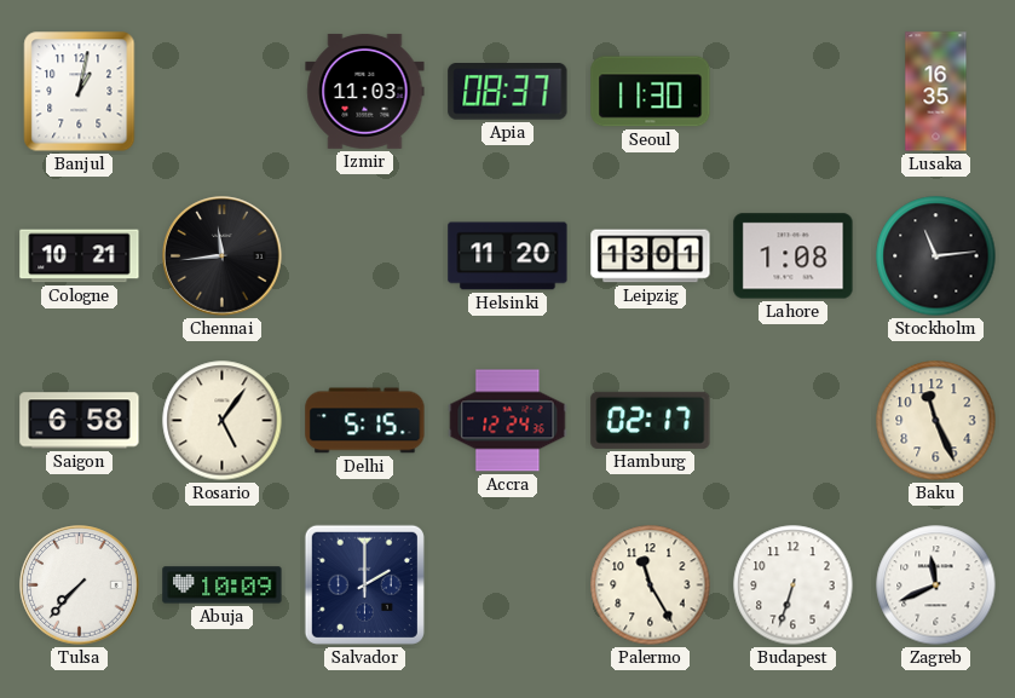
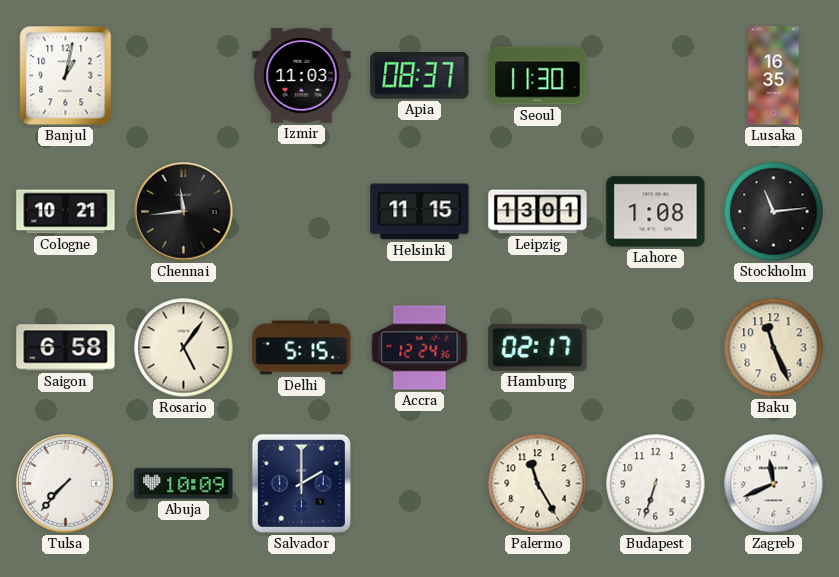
Helsinki: 11:20 -> 11:15 (420, 212)
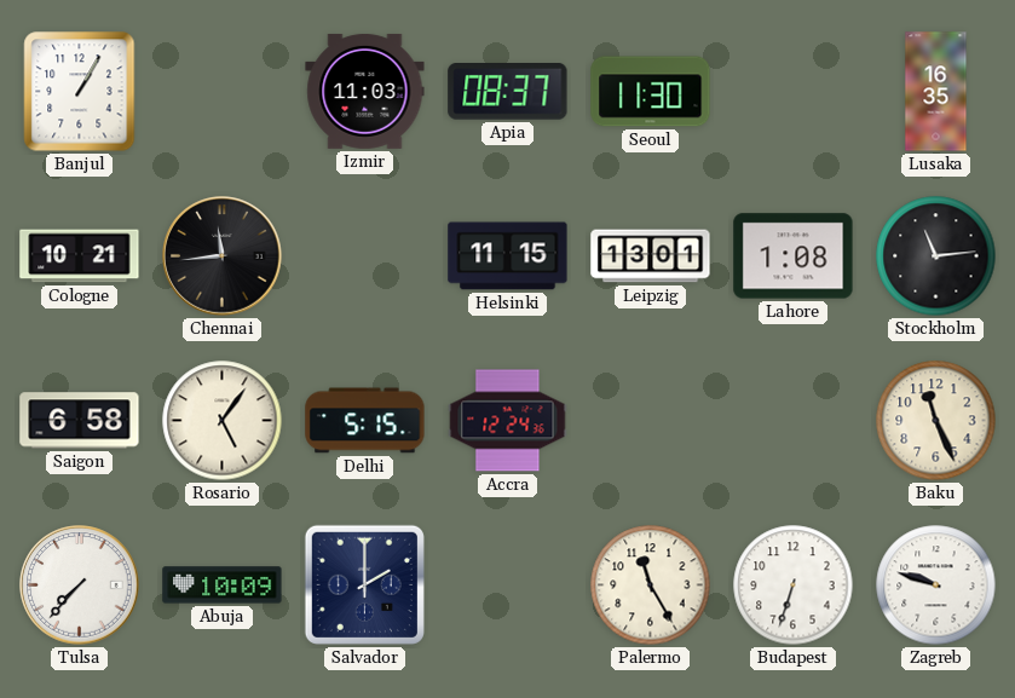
Banjul: 1:02 -> 1:05 (80, 92)
Hamburg: 02:17 -> none (538, 347)
Zagreb: 11:41 -> 9:48 (936, 585)
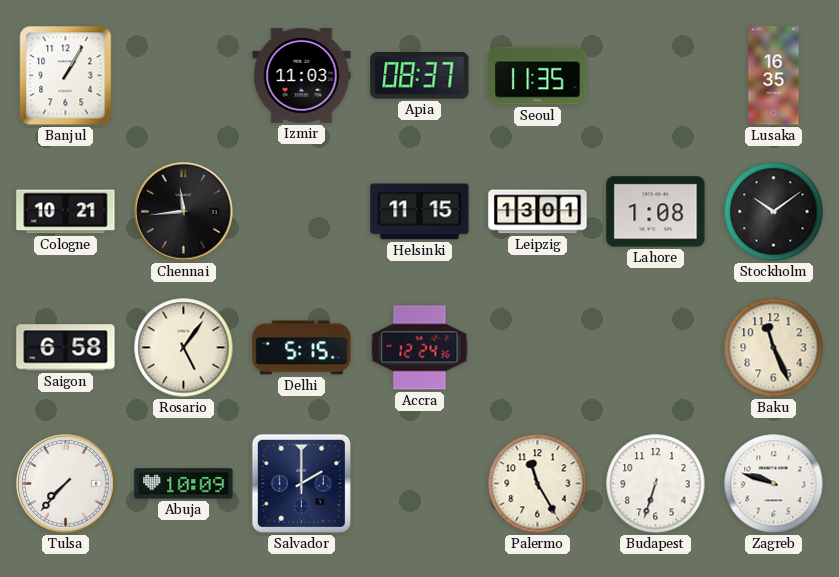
Seoul: 11:30 -> 11:35 (538, 76)
Stockholm: 11:14 -> 10:09 (774, 212)
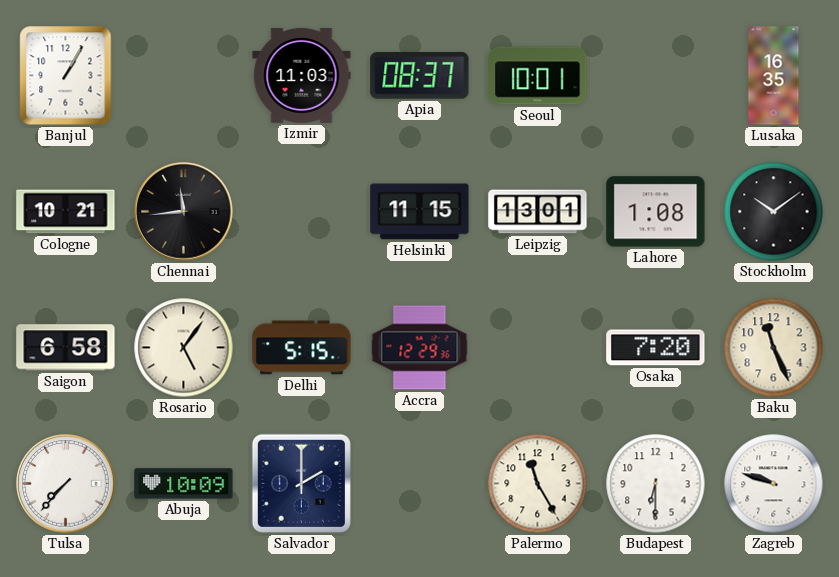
Seoul: 11:35 -> 10:01 (538, 76)
Accra: 12:24 -> 12:29 (420, 348)
Osaka: none -> 7:20 (656, 348)
Budapest: 6:33 -> 6:30 (656, 484)
